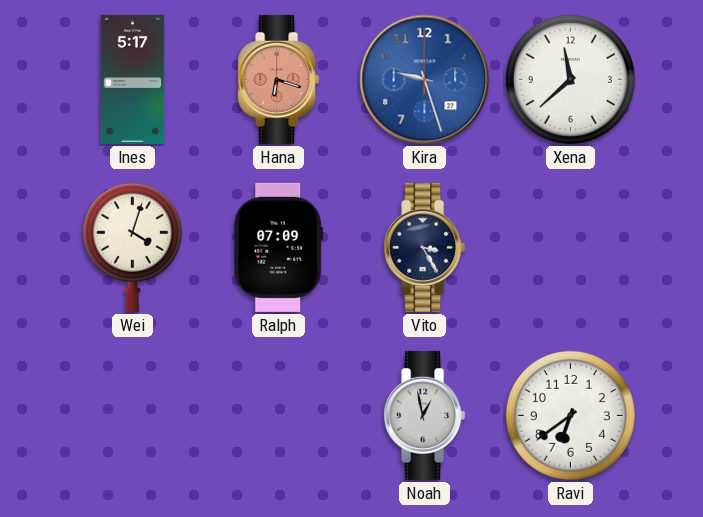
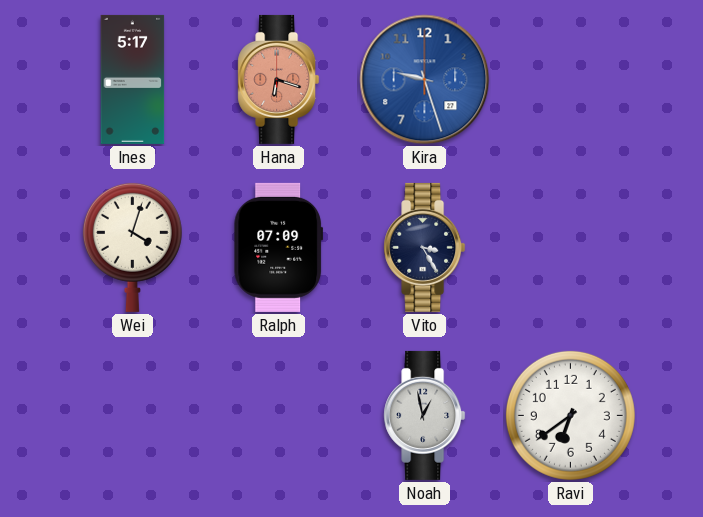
Xena: 11:38 -> none (570, 79)
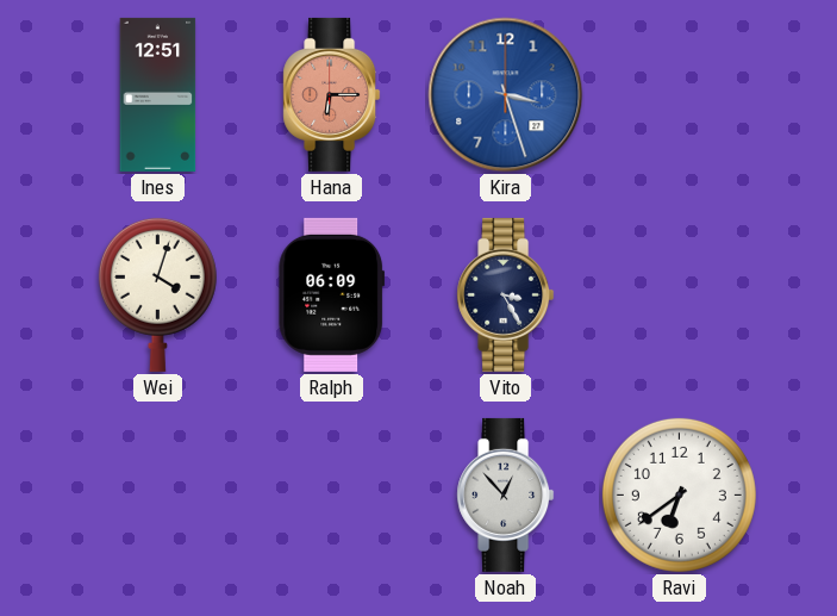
Ines: 5:17 -> 12:51 (158, 94)
Hana: 6:18 -> 6:15 (332, 94)
Kira: 9:27 -> 3:27 (506, 95)
Ralph: 07:09 -> 06:09 (332, 294)
Noah: 12:58 -> 12:53 (506, 494)
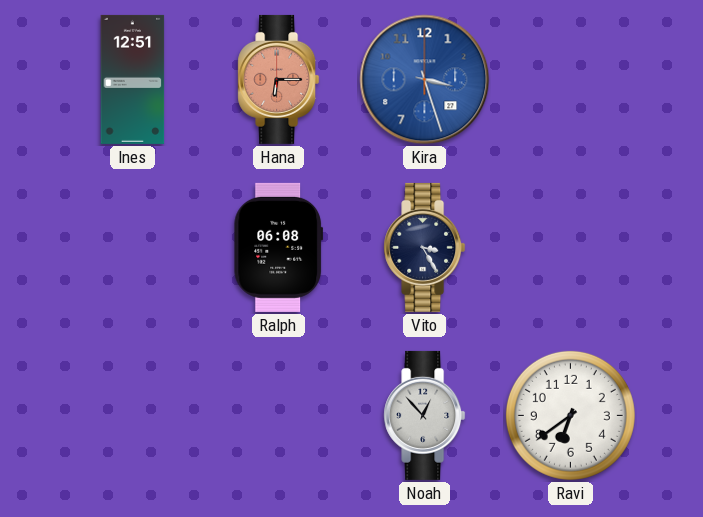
Wei: 4:03 -> none (157, 294)
Ralph: 06:09 -> 06:08 (279, 247)
